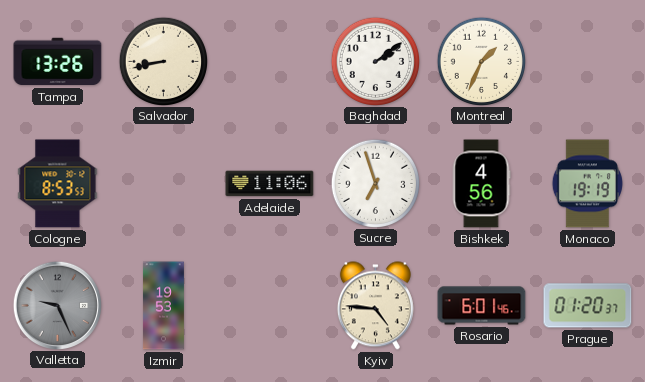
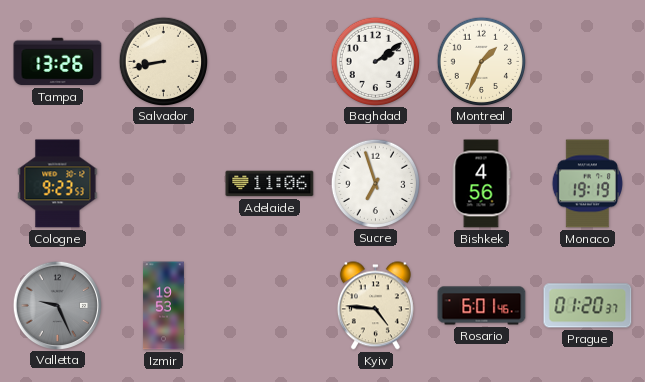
Cologne: 8:53 -> 9:23 (58, 184)
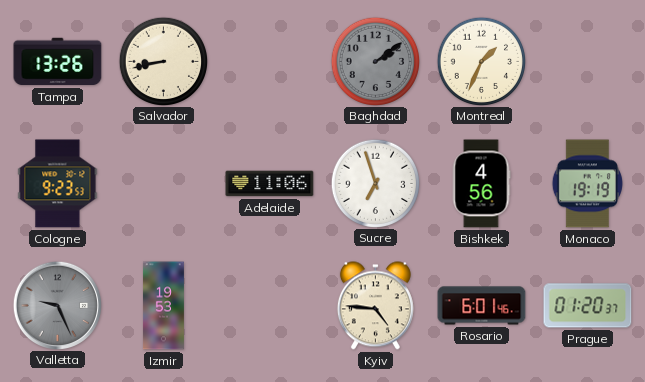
Baghdad dial: white -> grey (375, 61)
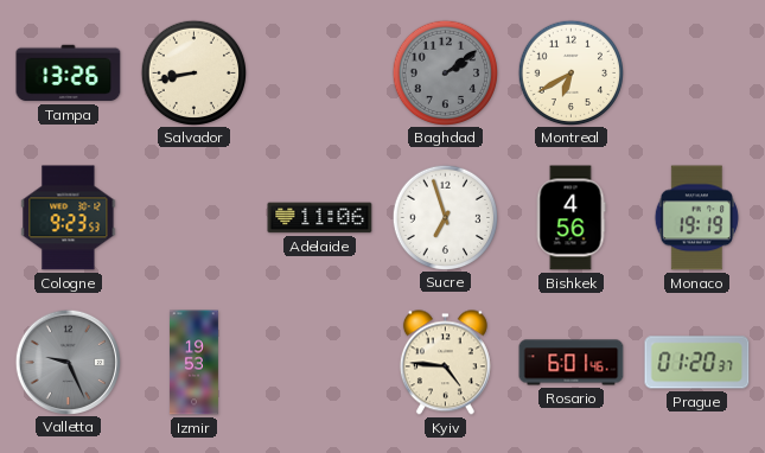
Montreal: 1:34 -> 6:40 (570, 72)
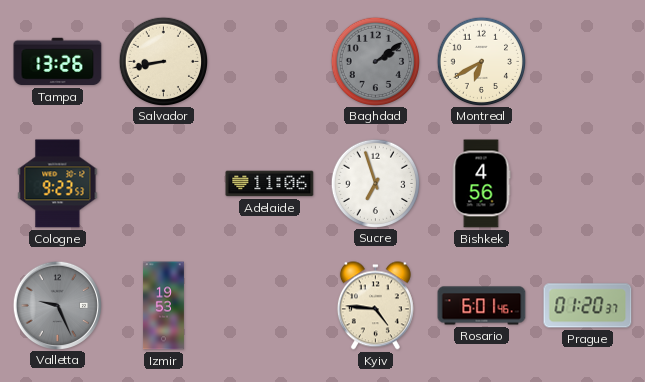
Monaco: 19:19 -> none (696, 218)
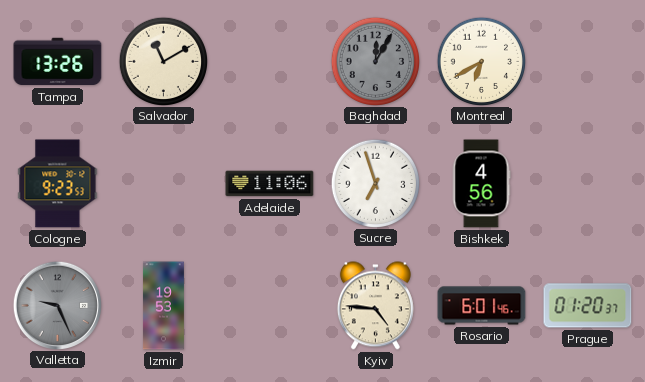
Salvador: 8:43 -> 11:10 (163, 61)
Baghdad: 2:09 -> 12:05 (375, 61)
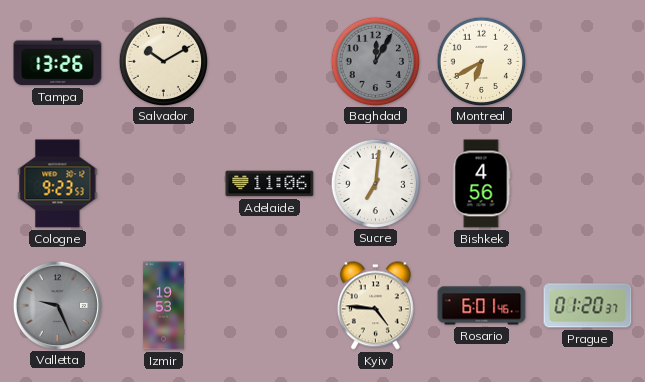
Salvador: 11:10 -> 10:10 (163, 61)
Sucre: 6:57 -> 7:01 (375, 183)
